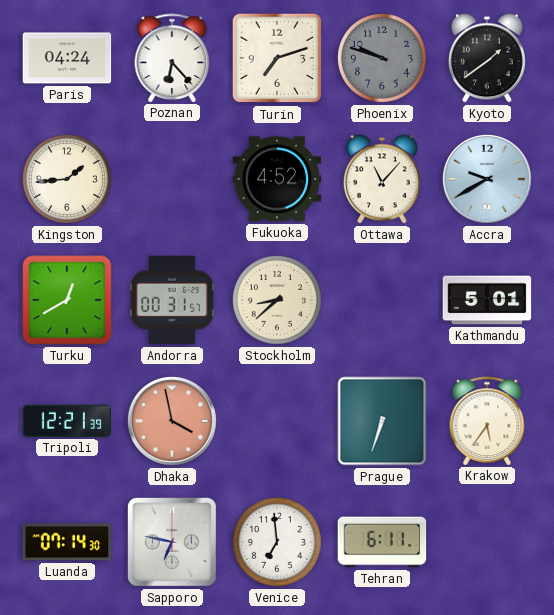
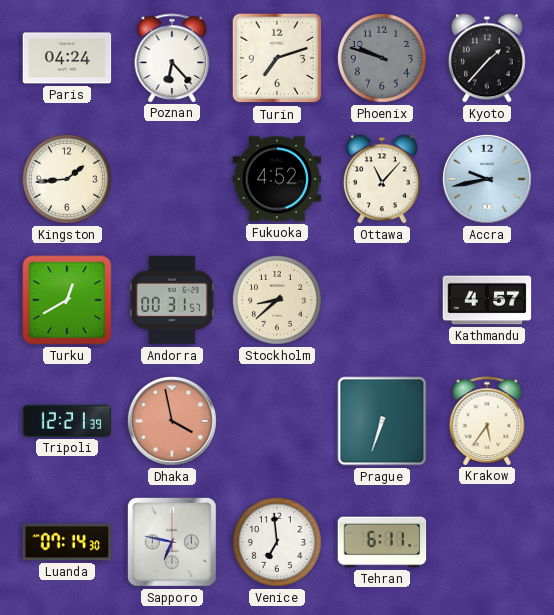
Kyoto: 1:39 -> 1:37 (487, 58)
Accra: 9:40 -> 9:43 (487, 179)
Kathmandu: 5:01 -> 4:57 (487, 300)
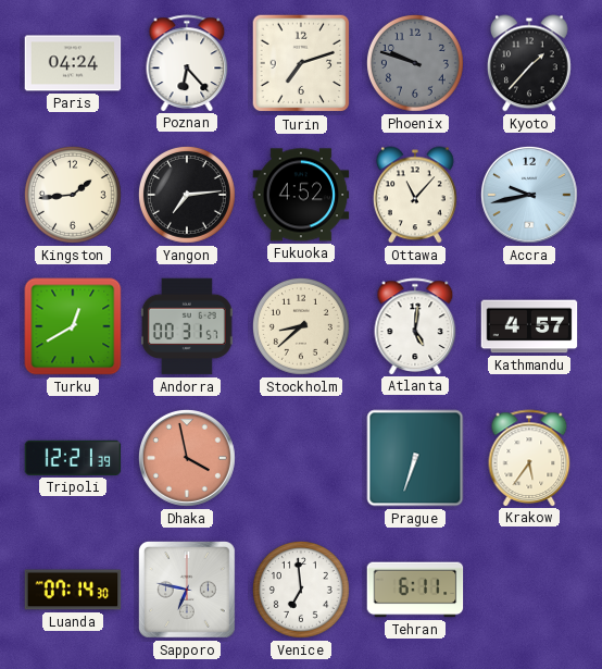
Yangon: none -> 7:14 (187, 195)
Atlanta: none -> 5:01 (415, 326)
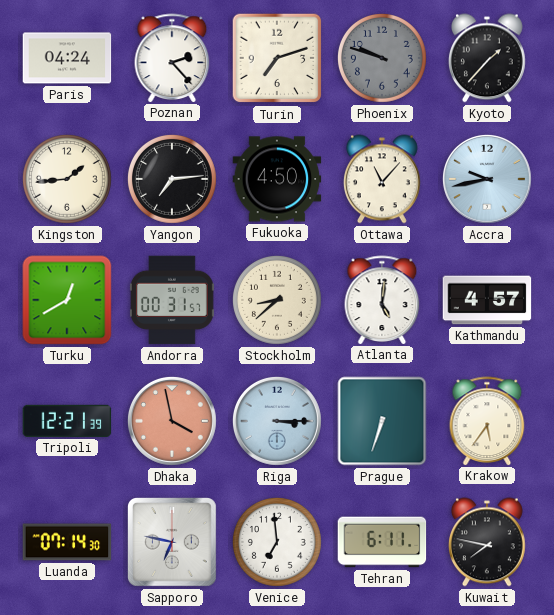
Poznan: 6:23 -> 2:23 (172, 58)
Fukuoka: 4:52 -> 4:50 (277, 179)
Riga: none -> 3:15 (277, 421)
Kuwait: none -> 7:47 (487, 542)
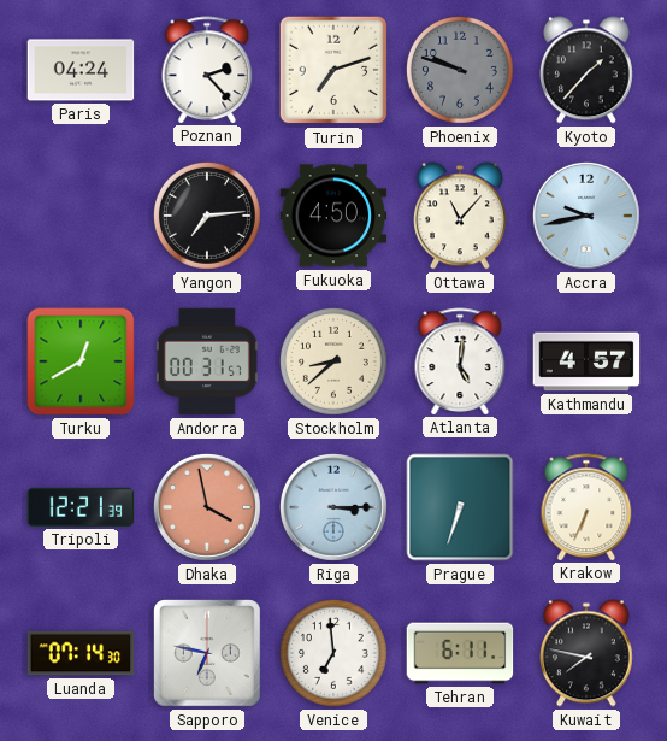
Kingston: 1:44 -> none (67, 179)
Krakow: 5:36 -> 6:34 (586, 507)
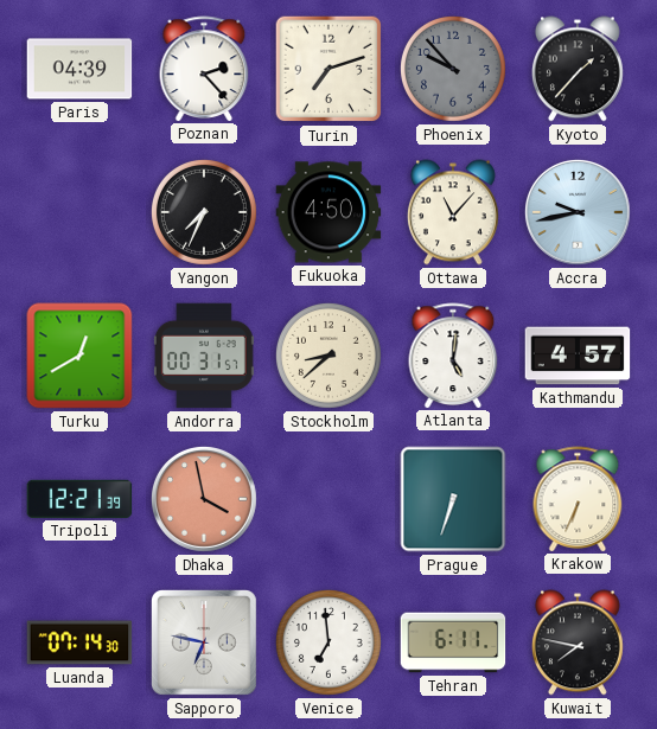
Paris: 04:24 -> 04:39 (79, 69)
Phoenix: 9:48 -> 9:53 (453, 69)
Yangon: 7:14 -> 7:34 (204, 212)
Riga: 3:15 -> none (333, 507)
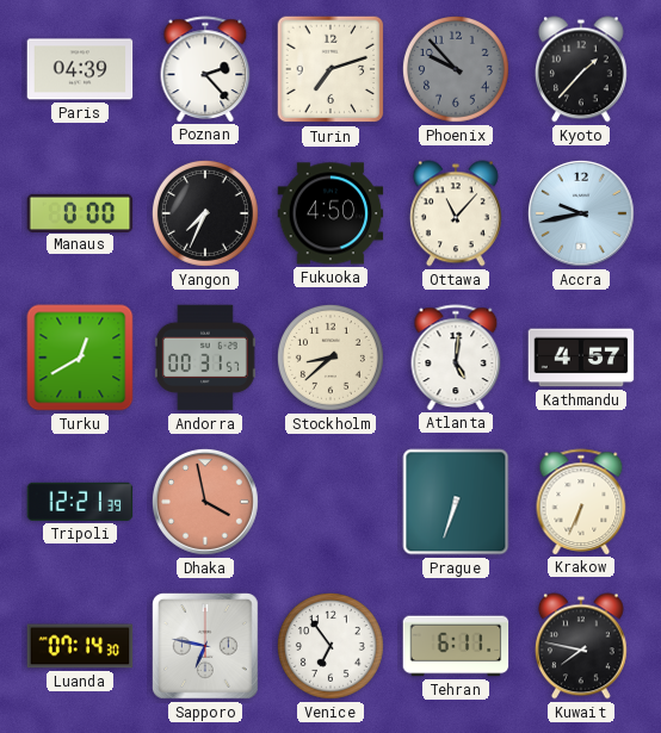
Manaus: none -> 0:00 (80, 212)
Venice: 6:59 -> 6:54 (330, 646)
